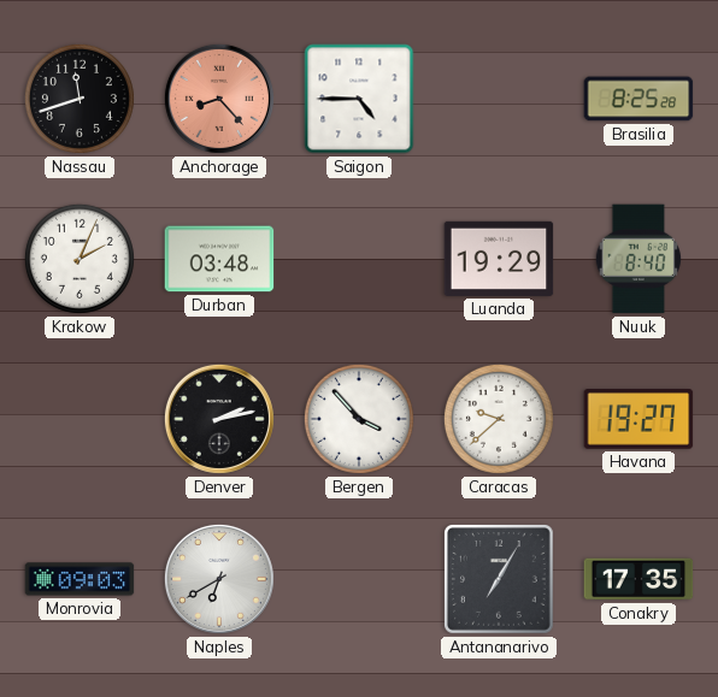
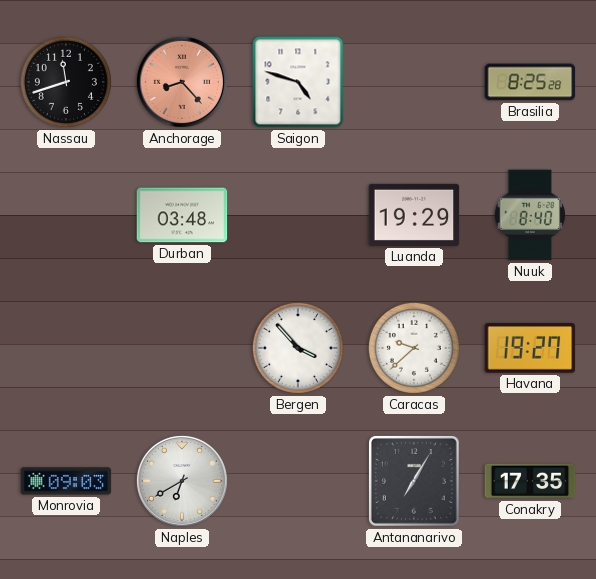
Saigon: 4:45 -> 4:48 (298, 82)
Krakow: 2:04 -> none (80, 259)
Denver: 2:13 -> none (219, 419)
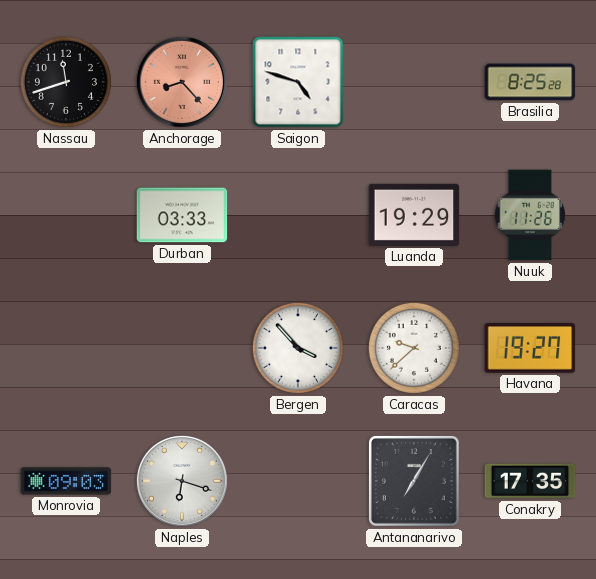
Durban: 03:48 -> 03:33 (182, 215)
Nuuk: 8:40 -> 11:26 (530, 215)
Naples: 6:40 -> 6:18 (182, 481)
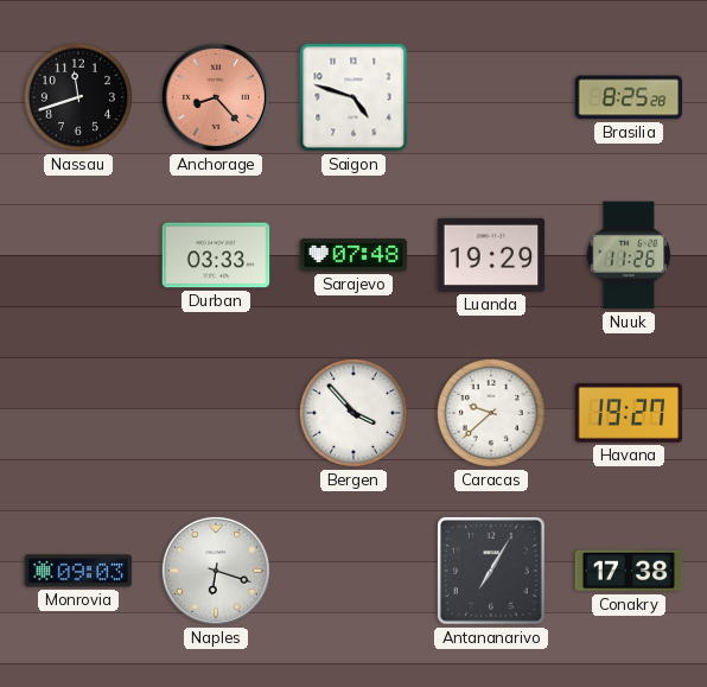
Sarajevo: none -> 07:48 (353, 255)
Conakry: 17:35 -> 17:38 (629, 571)
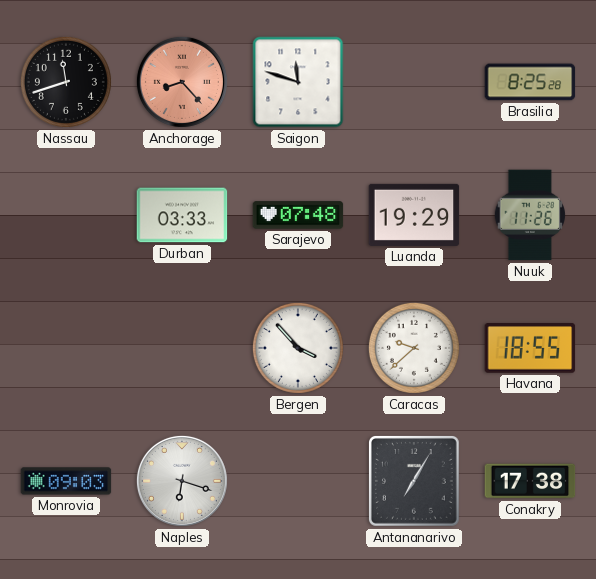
Saigon: 4:48 -> 11:48 (298, 82)
Havana: 19:27 -> 18:55 (530, 348)
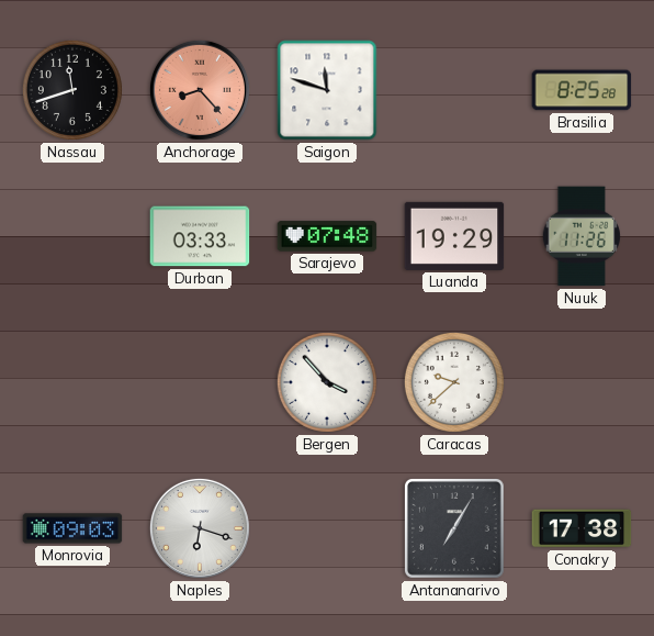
Havana: 18:55 -> none (530, 348)
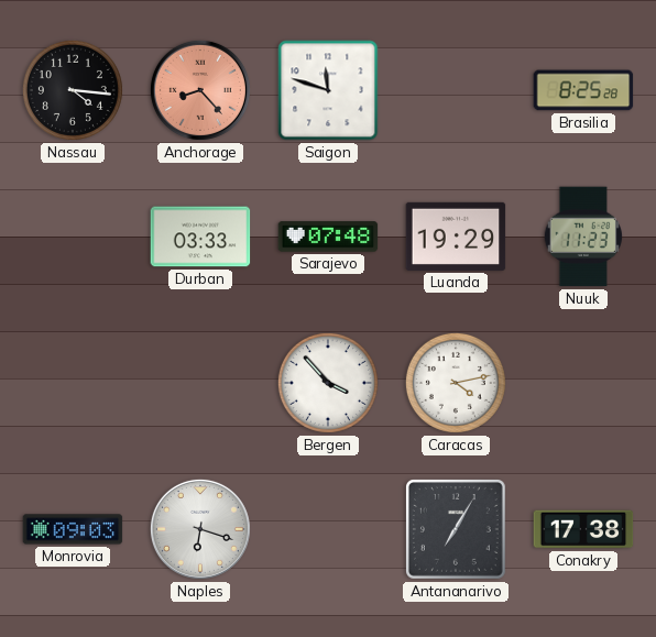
Nassau: 11:42 -> 4:16 (73, 90)
Nuuk: 11:26 -> 11:23 (583, 237)
Caracas: 9:38 -> 4:13 (456, 383)
